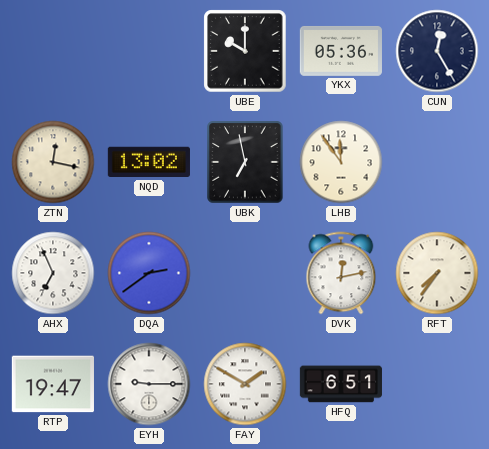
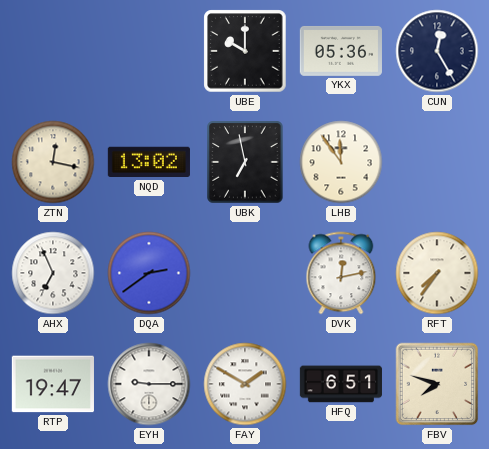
FBV: none -> 7:48 (437, 384)
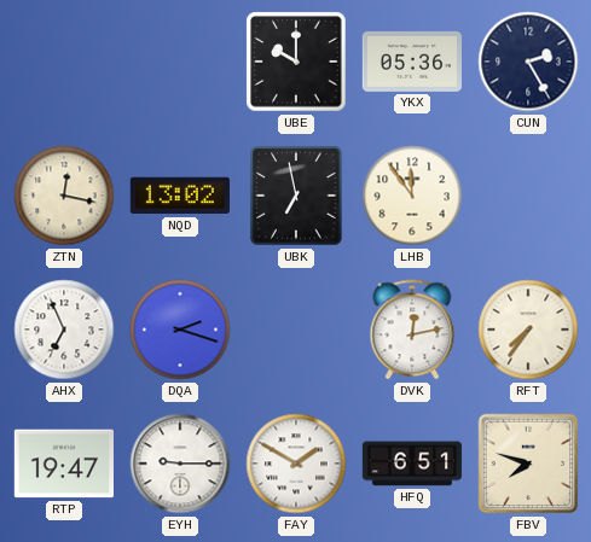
CUN: 12:25 -> 2:25 (528, 62)
DQA: 2:39 -> 2:18 (180, 330)
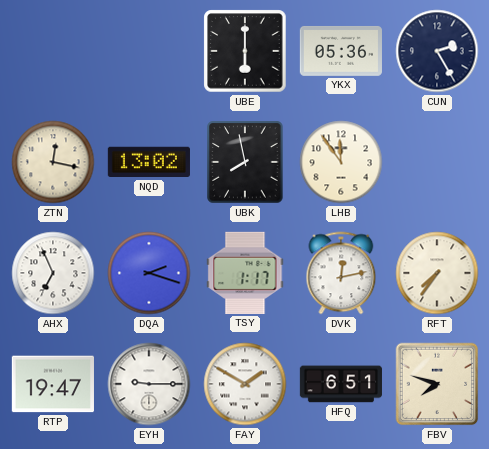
UBE: 10:00 -> 6:00 (245, 51)
UBK: 6:58 -> 7:58 (245, 162)
TSY: none -> 1:17 (245, 273)
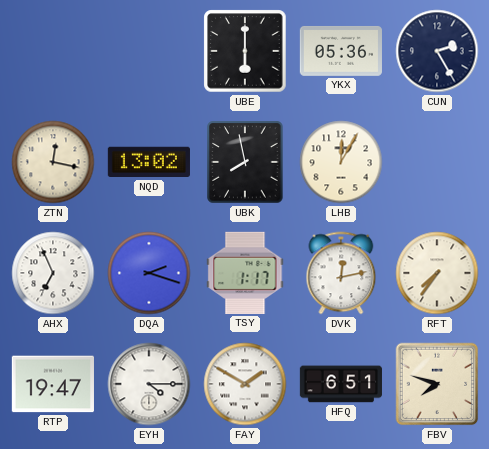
LHB: 11:54 -> 12:05 (341, 162)
EYH: 9:15 -> 4:15 (149, 384)
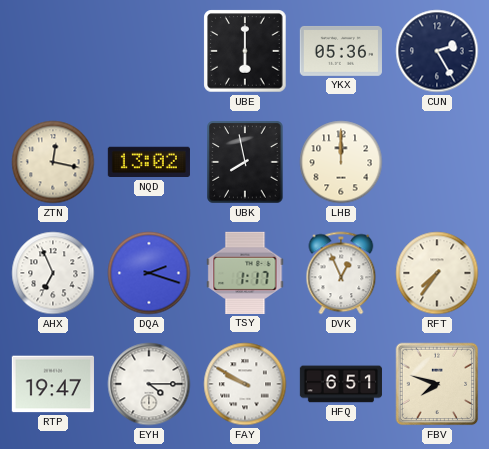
LHB: 12:05 -> 12:00 (341, 162)
DVK: 12:13 -> 12:56 (341, 273)
FAY: 1:50 -> 9:50 (245, 384)
